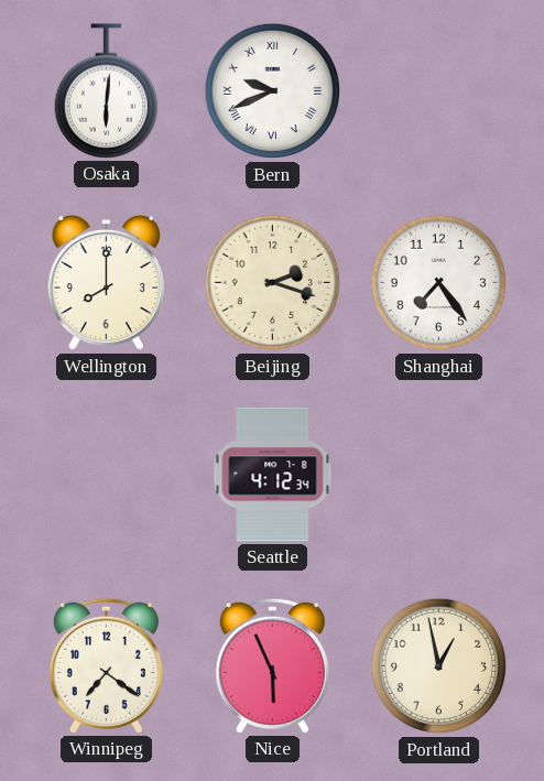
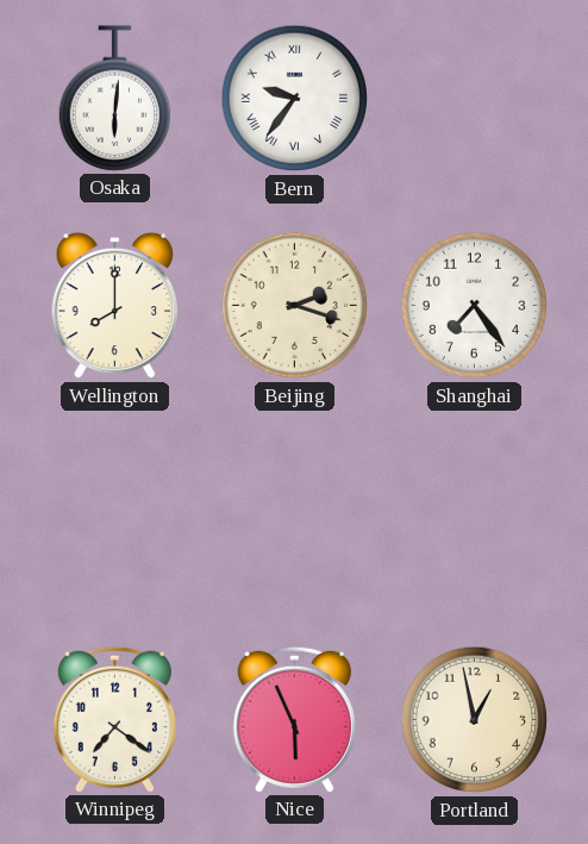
Bern: 9:41 -> 9:36 (295, 99)
Seattle: 4:12 -> none (273, 475)
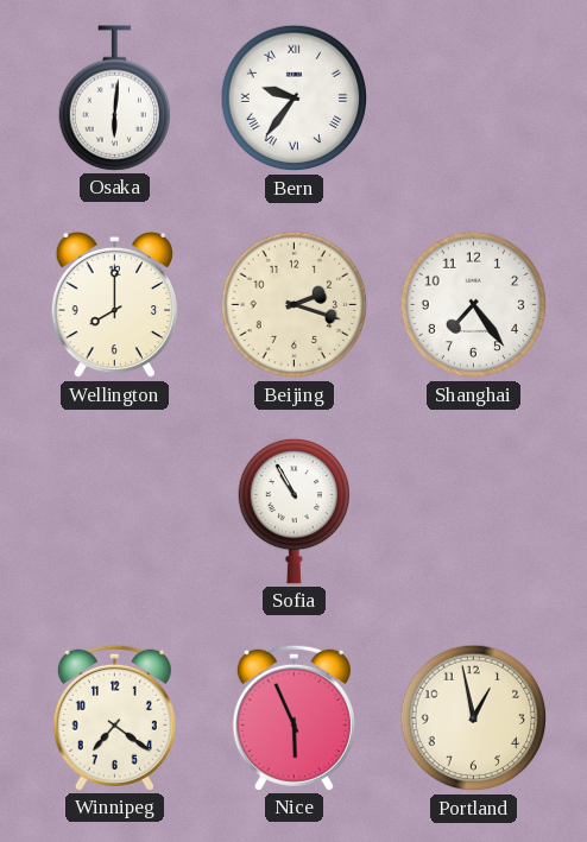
Sofia: none -> 10:55 (293, 511)
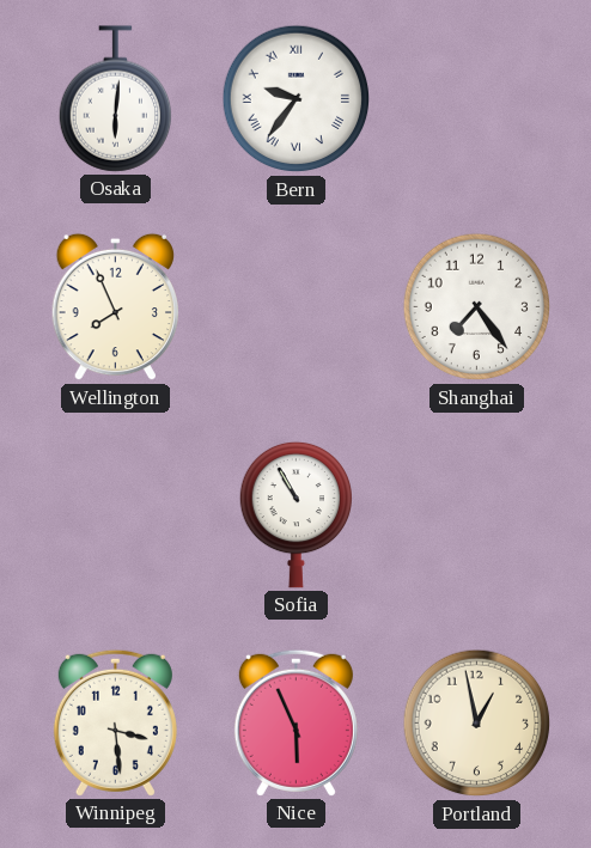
Wellington: 8:00 -> 7:56 (115, 307)
Beijing: 2:18 -> none (295, 305)
Winnipeg: 7:21 -> 3:29 (115, 722)
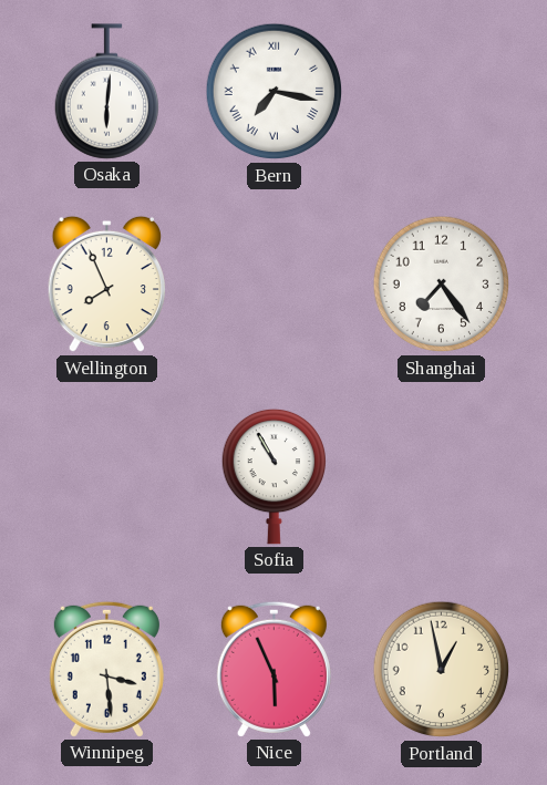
Bern: 9:36 -> 7:17 (275, 92)
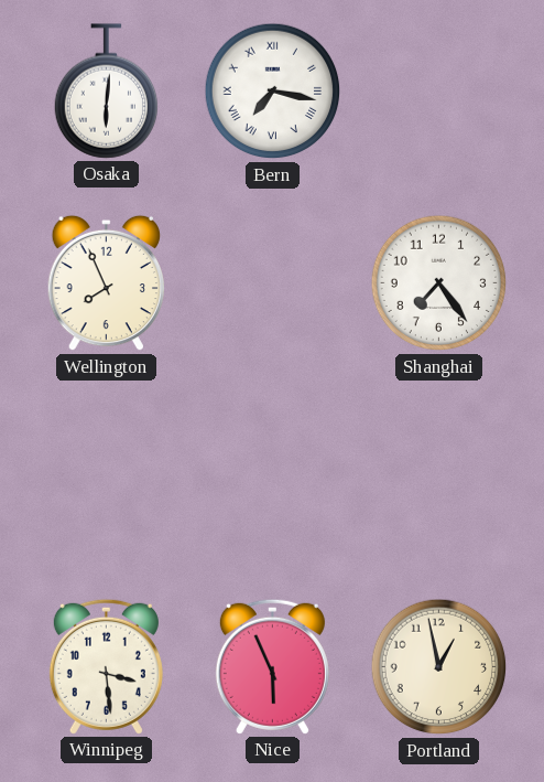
Sofia: 10:55 -> none (273, 476)
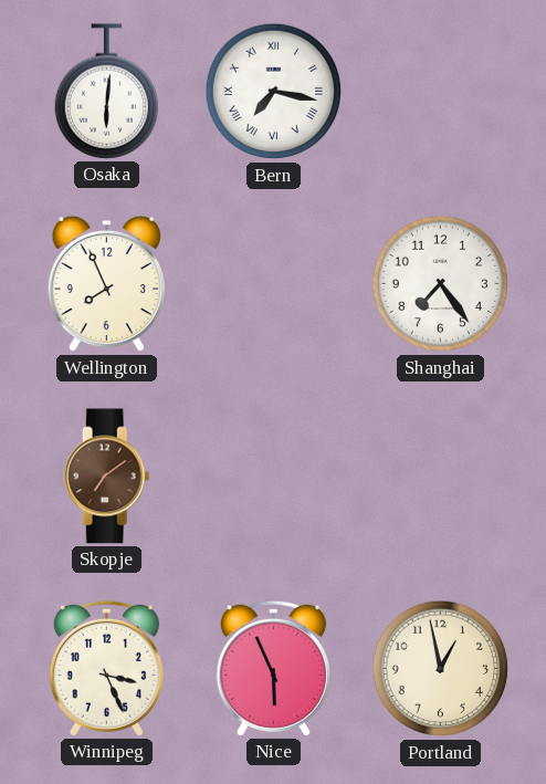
Skopje: none -> 7:09 (107, 477)
Winnipeg: 3:29 -> 3:26 (106, 668)
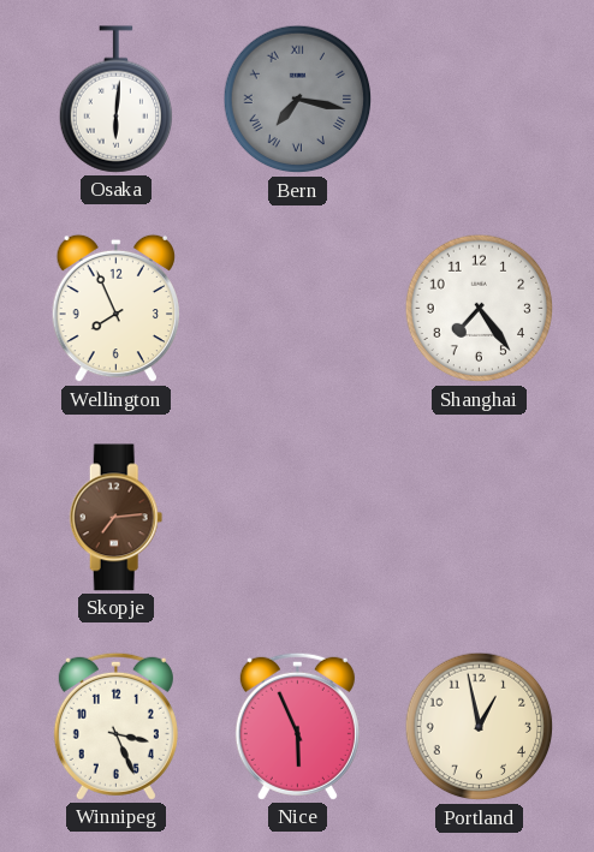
Bern dial: white -> grey (298, 100)
Skopje: 7:09 -> 7:14 (117, 518)
